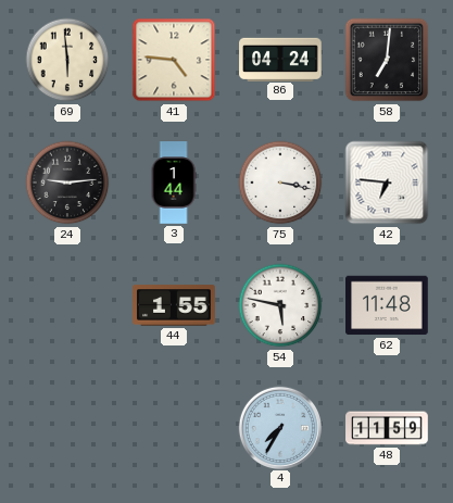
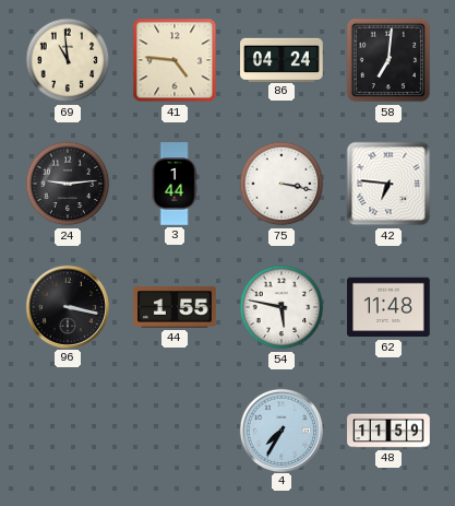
69: 5:59 -> 10:59 (68, 60)
96: none -> 3:17 (67, 306)
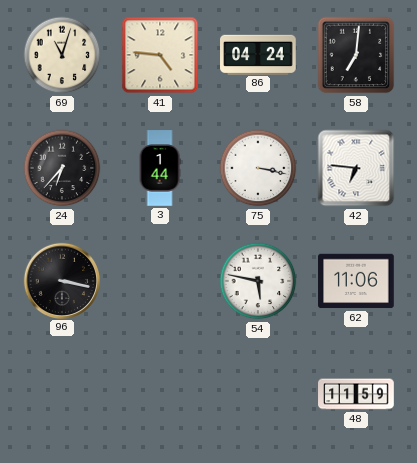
69: 10:59 -> 11:03 (62, 55)
24: 9:14 -> 6:37 (62, 168)
44: 1:55 -> none (175, 307)
62: 11:48 -> 11:06 (356, 281)
4: 7:35 -> none (280, 429)
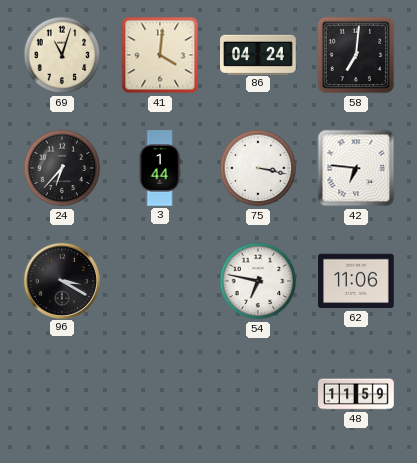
41: 4:46 -> 4:01 (160, 55)
96: 3:17 -> 3:20 (61, 280)
54: 5:47 -> 6:47 (258, 281)
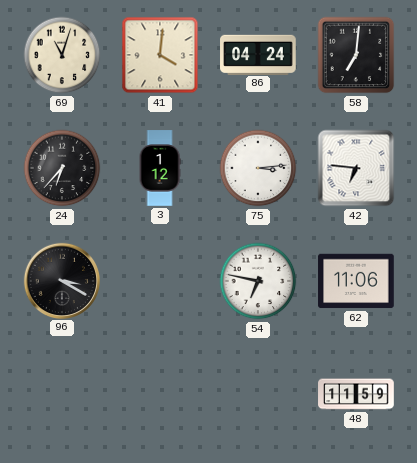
3: 1:44 -> 1:12 (160, 168)
75: 3:17 -> 3:14 (258, 168)
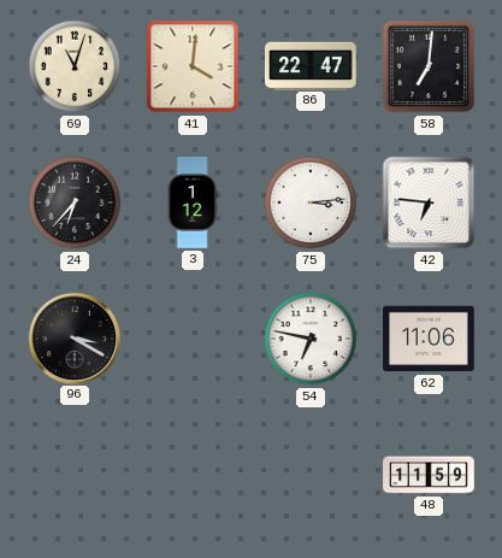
86: 04:24 -> 22:47 (311, 65)
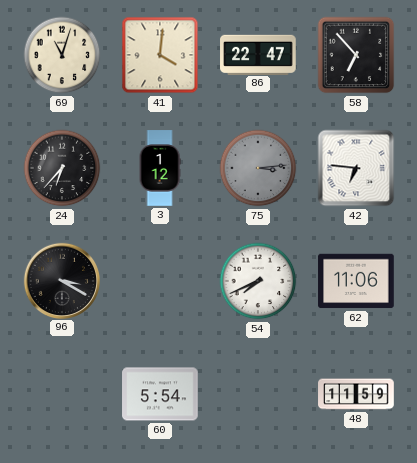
58: 7:01 -> 6:53 (356, 55)
75 dial: white -> grey (258, 168)
54: 6:47 -> 7:41 (258, 281)
60: none -> 5:54 (160, 394)
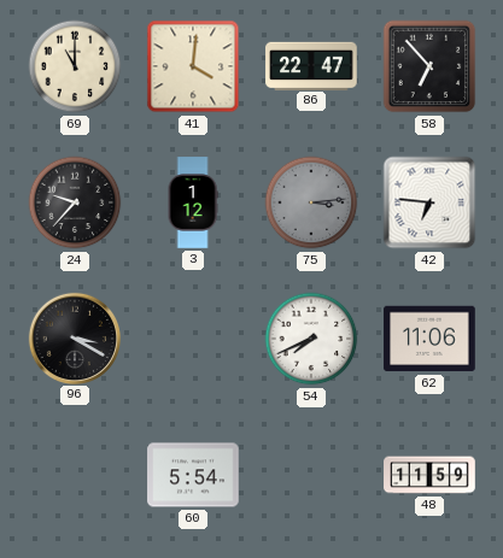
69: 11:03 -> 11:00 (75, 66)
24: 6:37 -> 9:37 (75, 202)
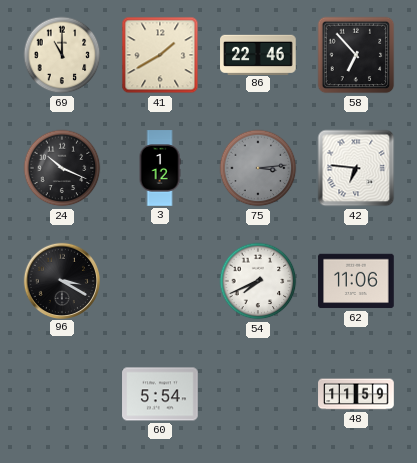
41: 4:01 -> 1:40 (160, 55)
86: 22:47 -> 22:46 (258, 54)
24: 9:37 -> 10:19 (62, 168)
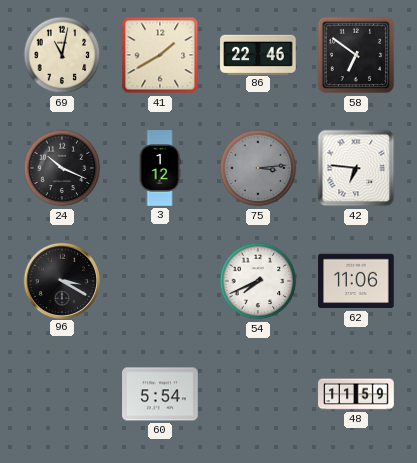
69: 11:00 -> 11:02 (62, 55)
58: 6:53 -> 6:51 (356, 55)
